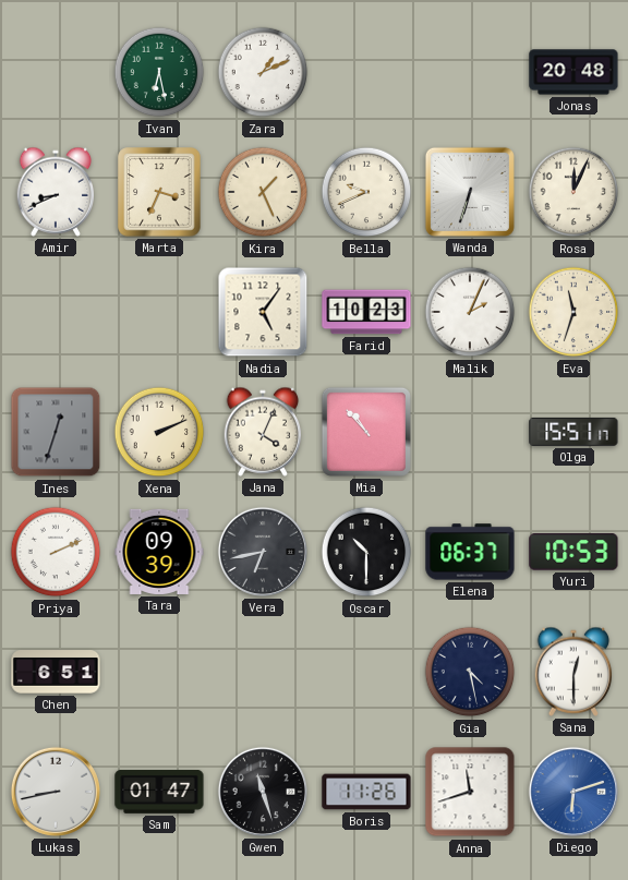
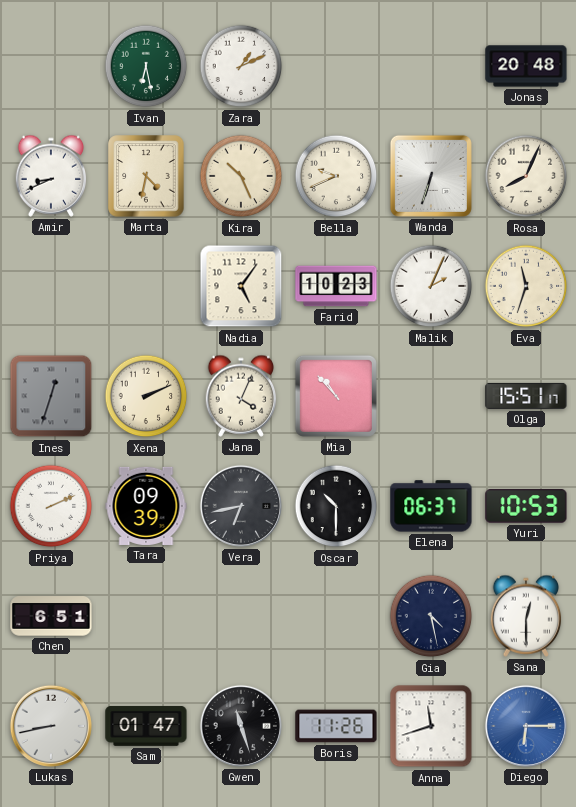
Marta: 3:34 -> 4:32 (146, 176)
Kira: 1:26 -> 10:26 (241, 176)
Rosa: 12:04 -> 8:04 (526, 176)
Diego: 6:12 -> 6:15 (526, 726)
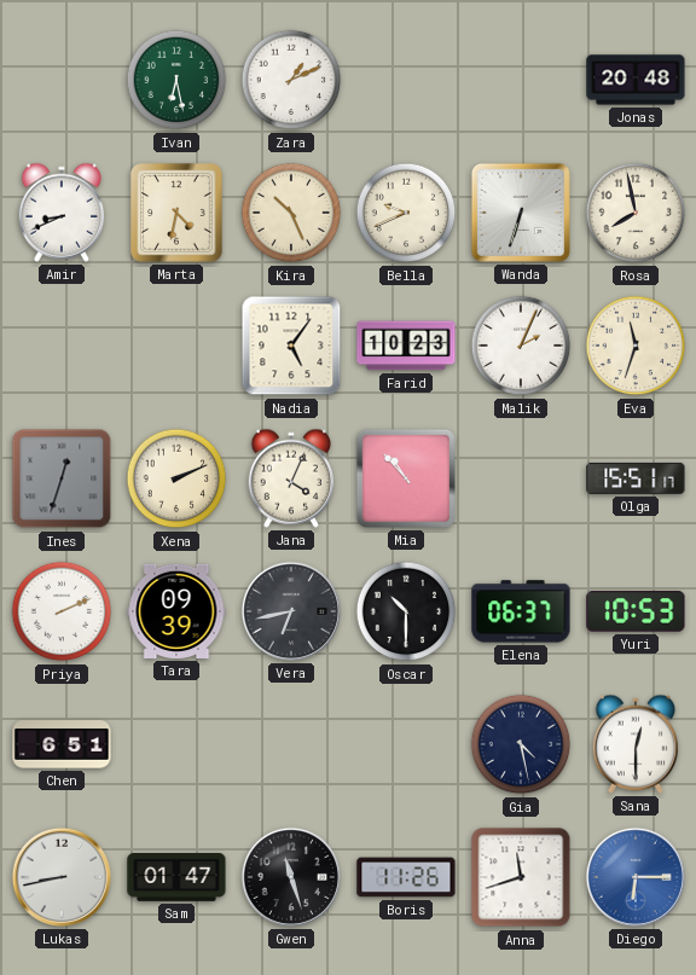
Rosa: 8:04 -> 7:58 (636, 213)
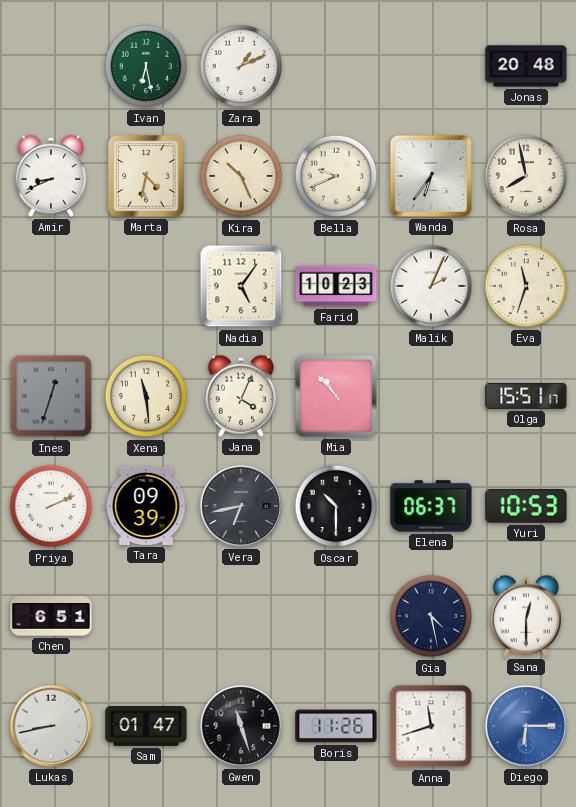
Wanda: 6:33 -> 6:36 (431, 176)
Xena: 2:11 -> 11:29 (146, 396)
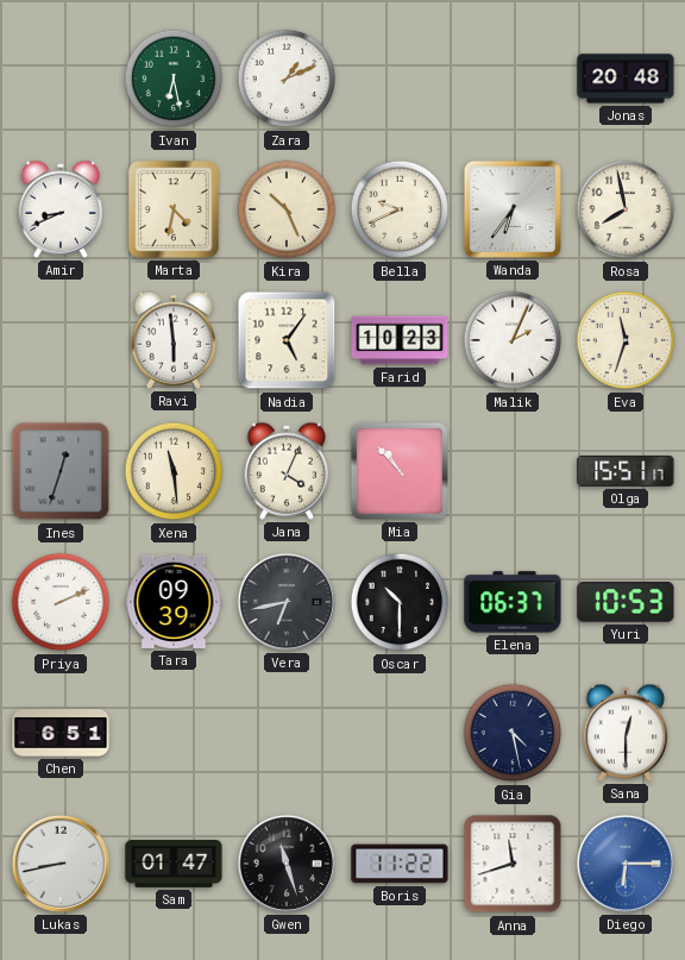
Ravi: none -> 5:59 (174, 340)
Boris: 11:26 -> 11:22 (400, 864)
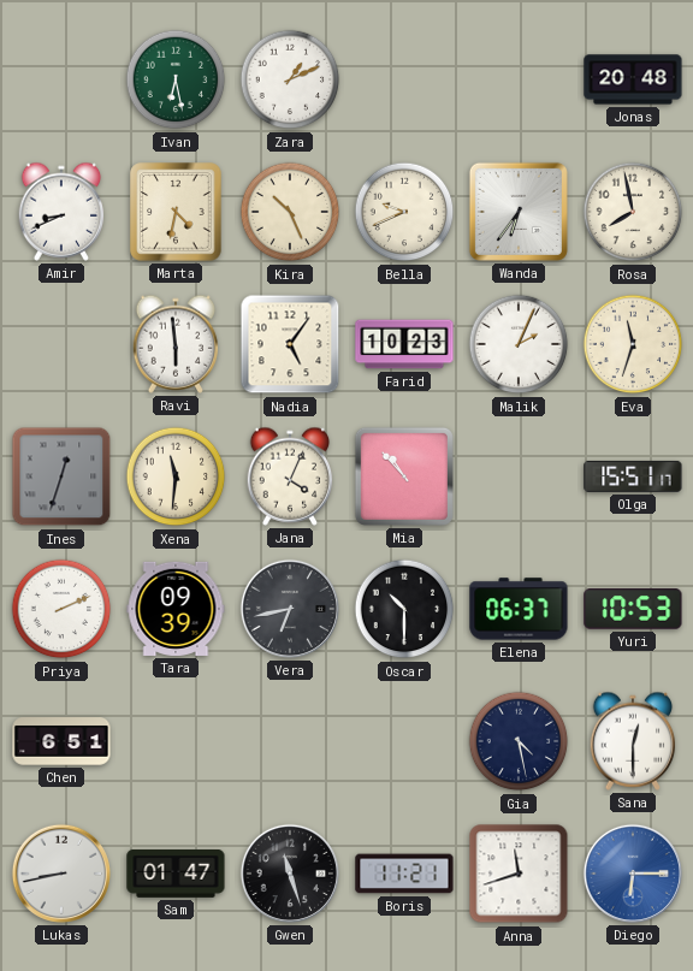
Xena: 11:29 -> 11:31 (176, 476)
Boris: 11:22 -> 11:21 (404, 874)
